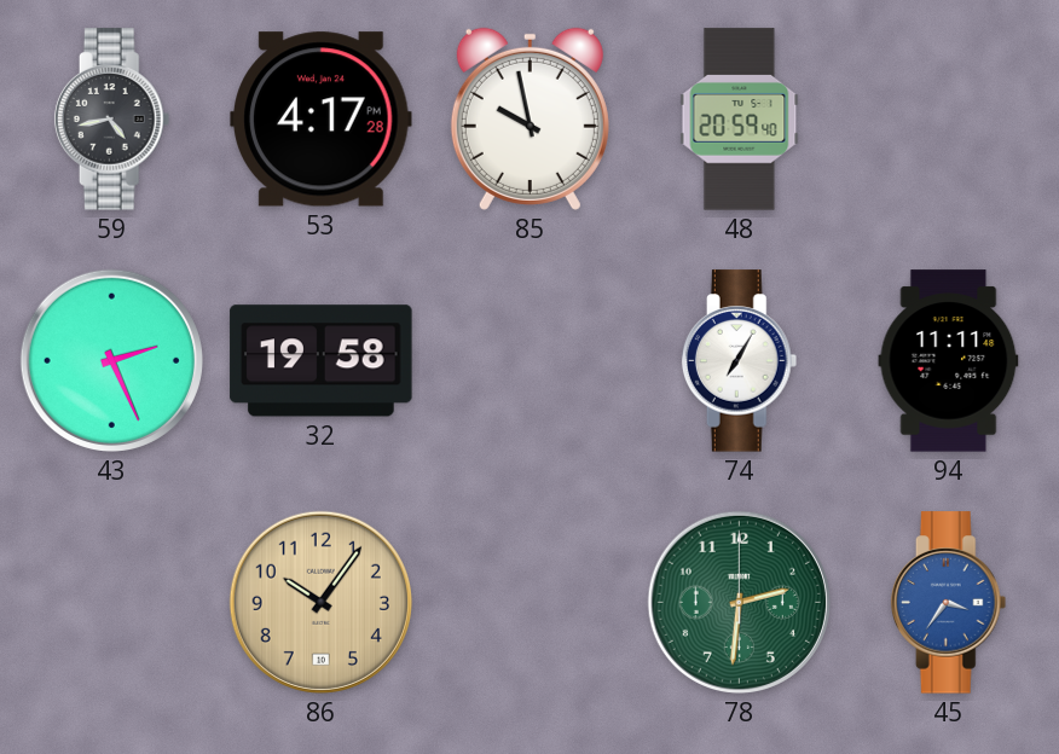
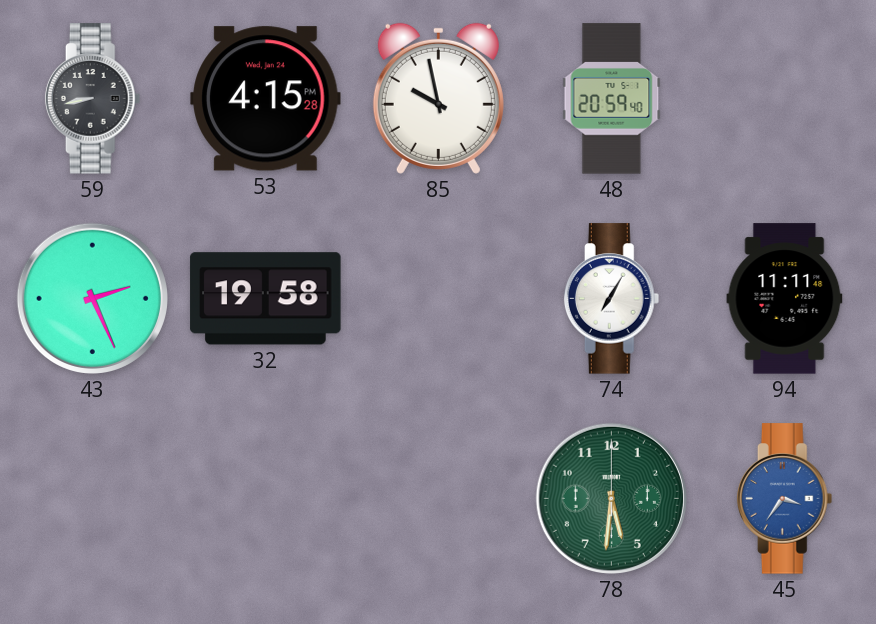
59: 4:43 -> 8:43 (93, 99)
53: 4:17 -> 4:15 (266, 99)
86: 10:06 -> none (320, 602)
78: 2:31 -> 5:31 (611, 498)
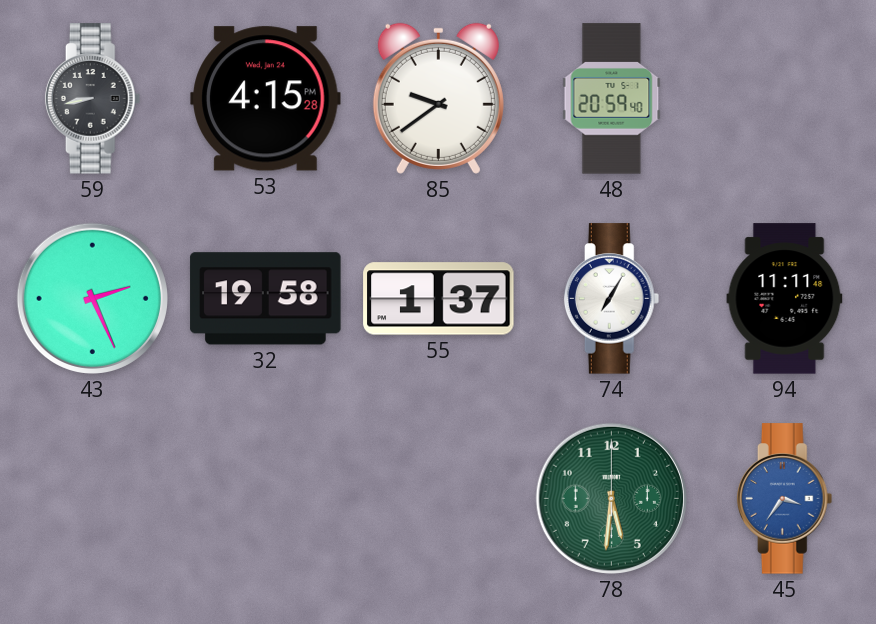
85: 9:58 -> 9:39 (438, 98)
55: none -> 1:37 (439, 299)
